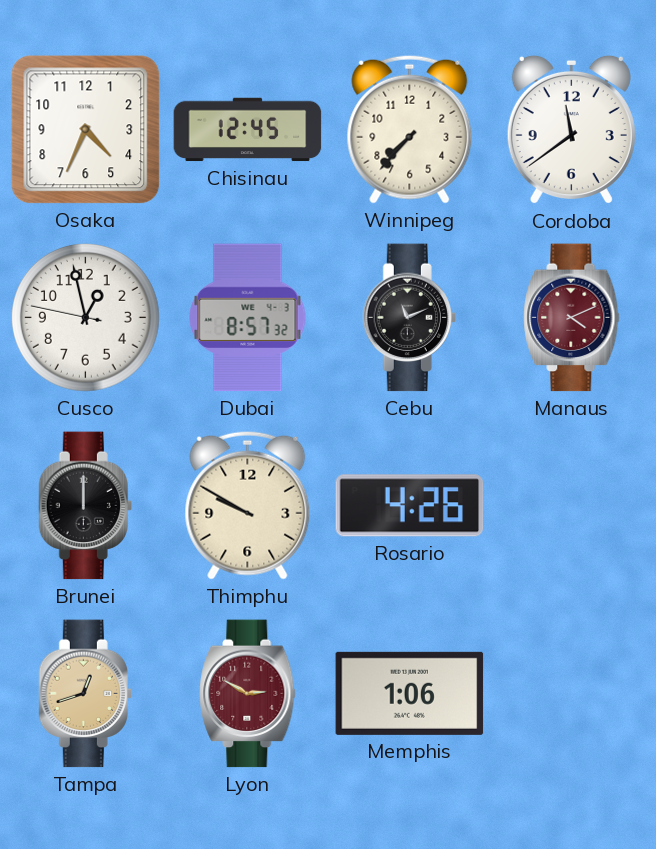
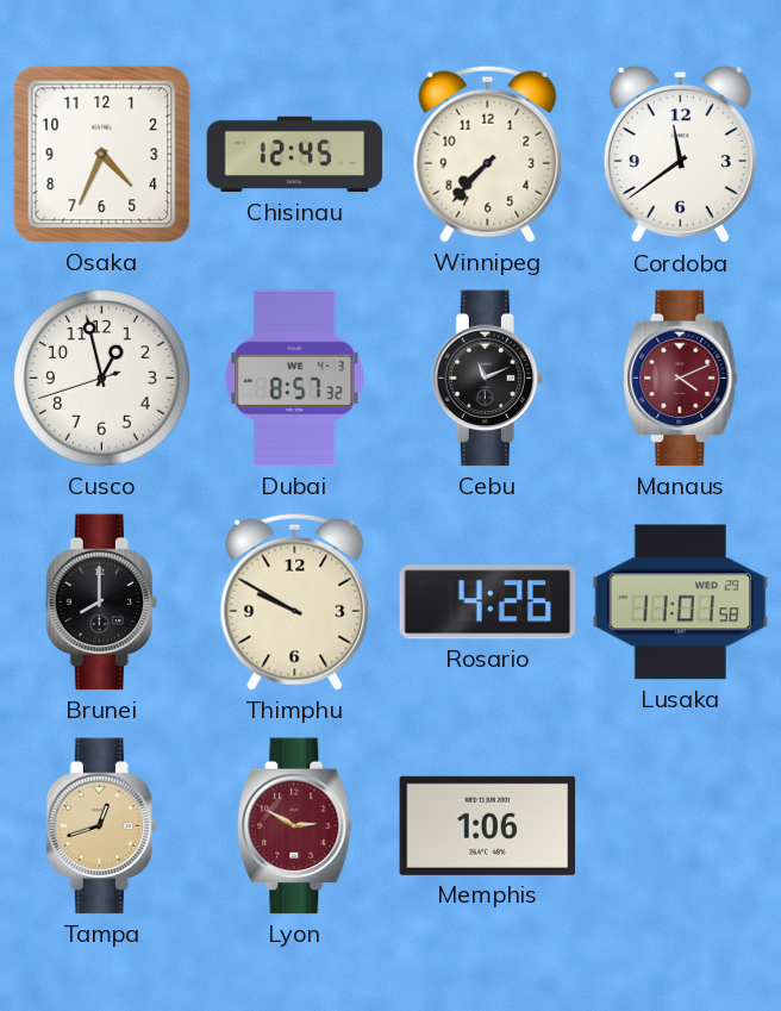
Cusco: 12:57:47 -> 12:57:42 (102, 379)
Brunei: 12:00 -> 8:00 (101, 603)
Lusaka: none -> 11:01 (681, 603)
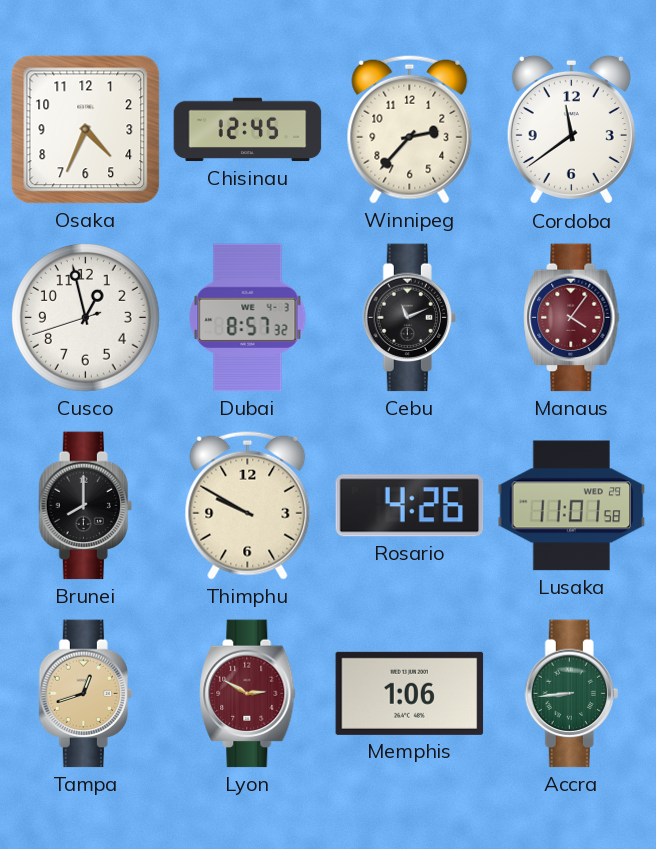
Winnipeg: 7:37 -> 2:37 (410, 129)
Manaus: 4:11 -> 4:06 (572, 318)
Accra: none -> 8:44 (571, 694)
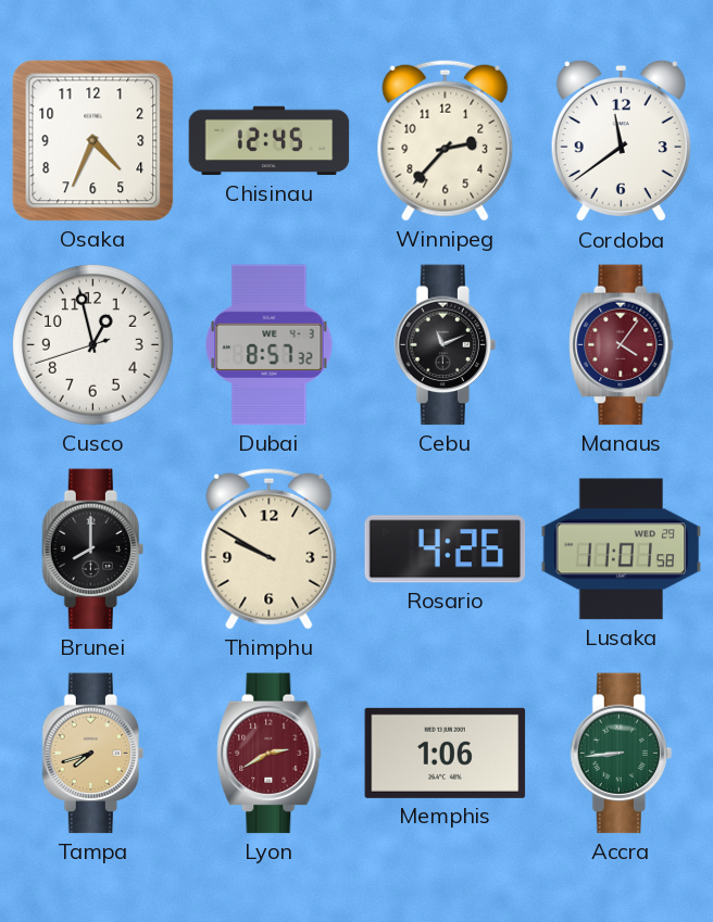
Tampa: 12:42 -> 7:42 (92, 754)
Lyon: 2:50 -> 2:40 (270, 754)
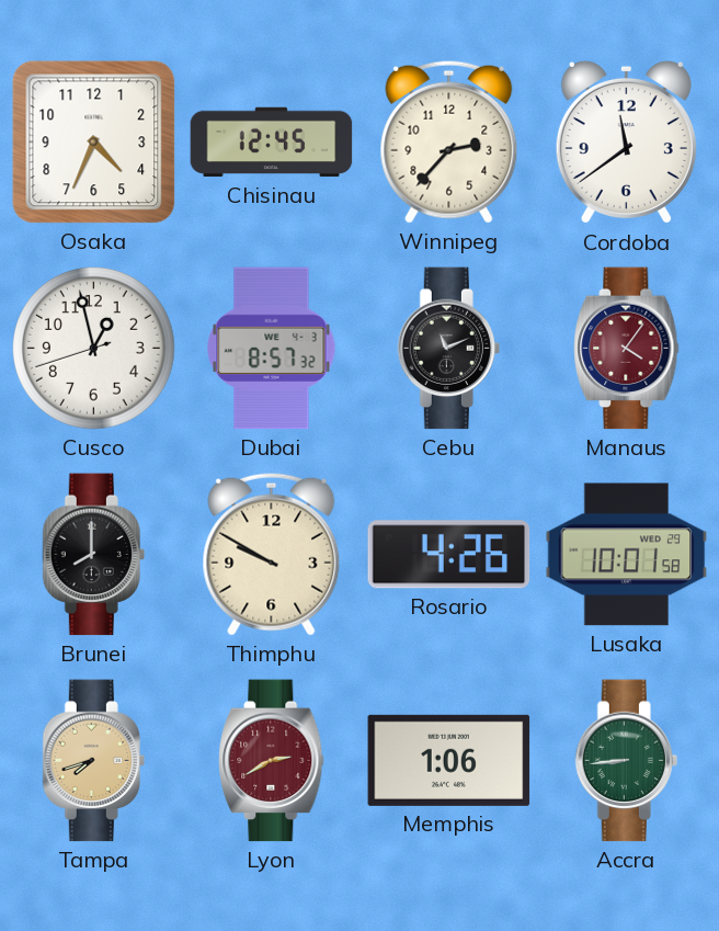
Lusaka: 11:01 -> 10:01 (627, 555)
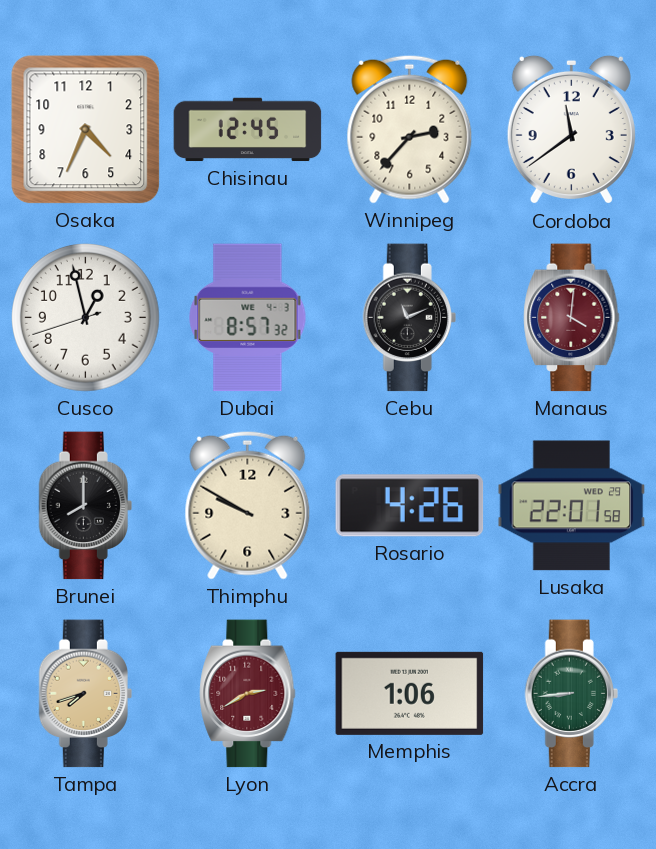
Manaus: 4:06 -> 4:01 (572, 318)
Lusaka: 10:01 -> 22:01 (572, 506)
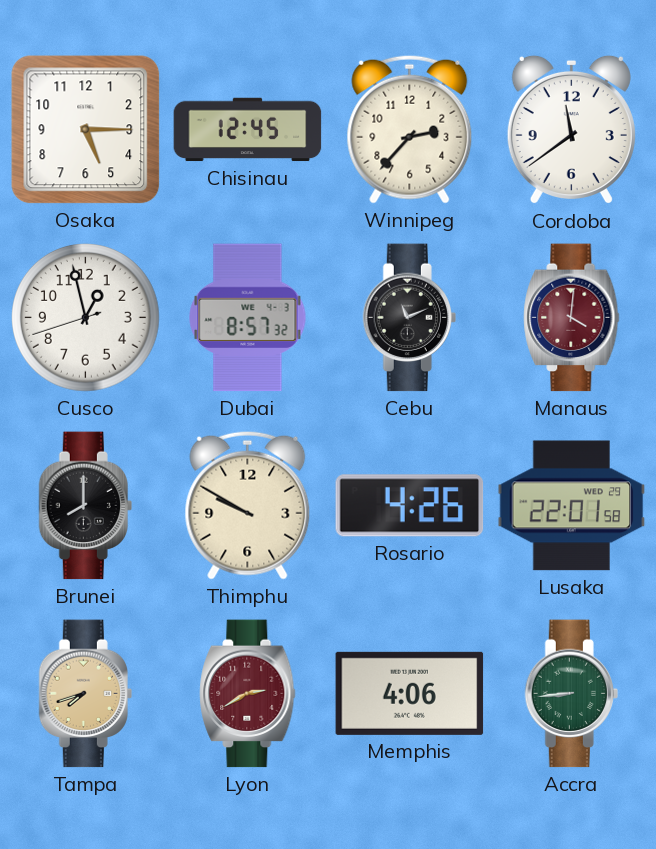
Osaka: 4:34 -> 5:15 (86, 130)
Memphis: 1:06 -> 4:06 (410, 693)
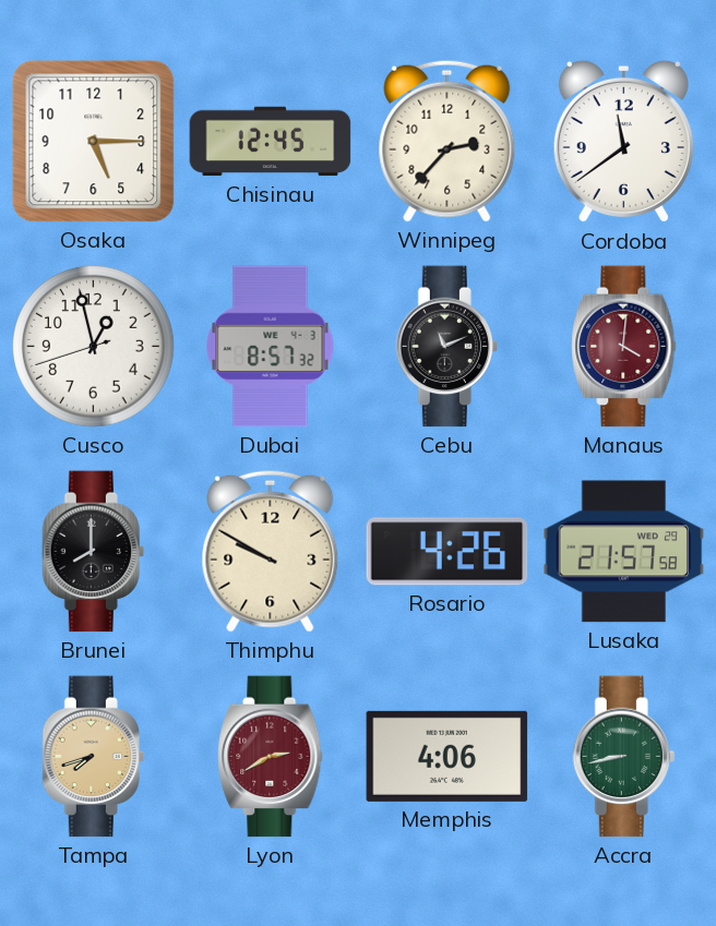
Lusaka: 22:01 -> 21:57 (624, 552)
Accra: 8:44 -> 8:43 (623, 757)
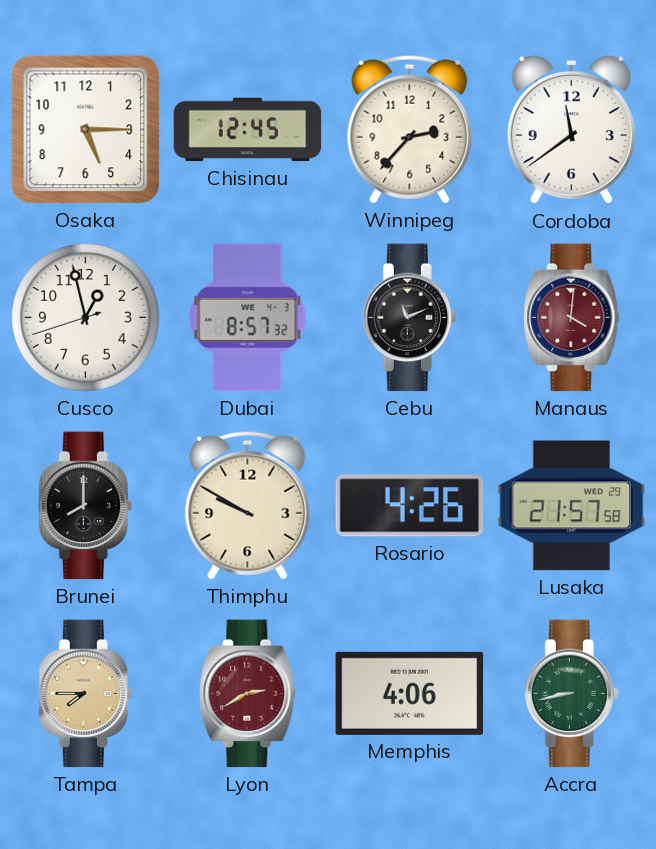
Tampa: 7:42 -> 7:45 (85, 694)
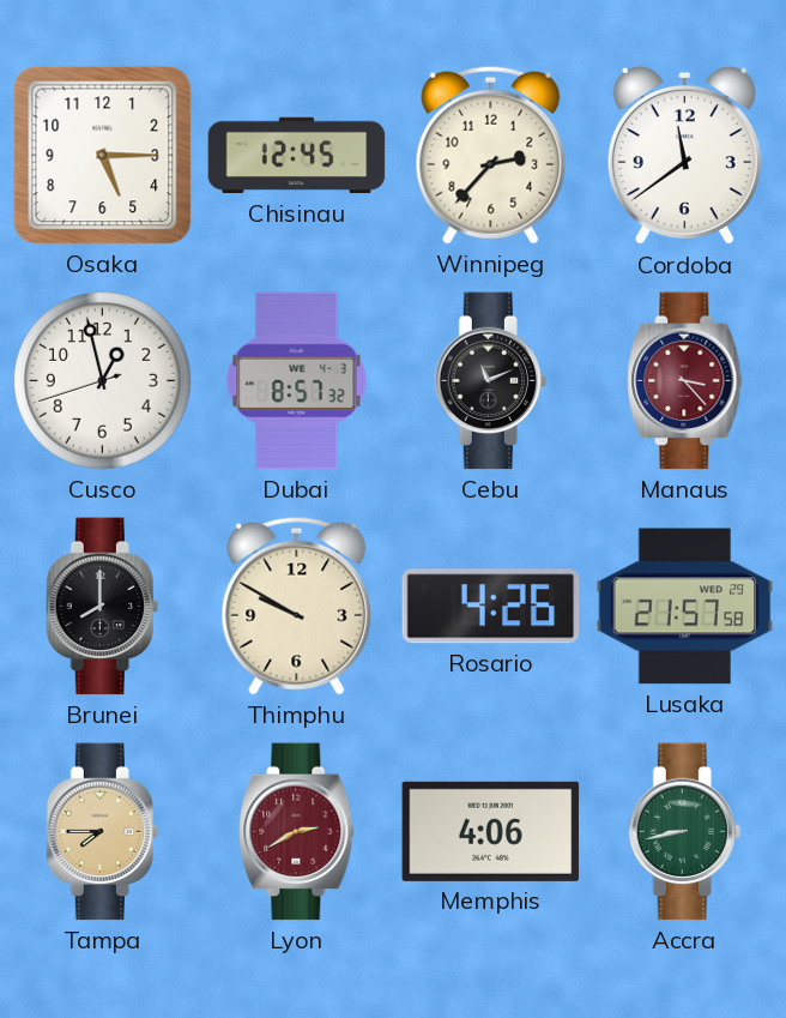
Manaus: 4:01 -> 3:23 (685, 381)
